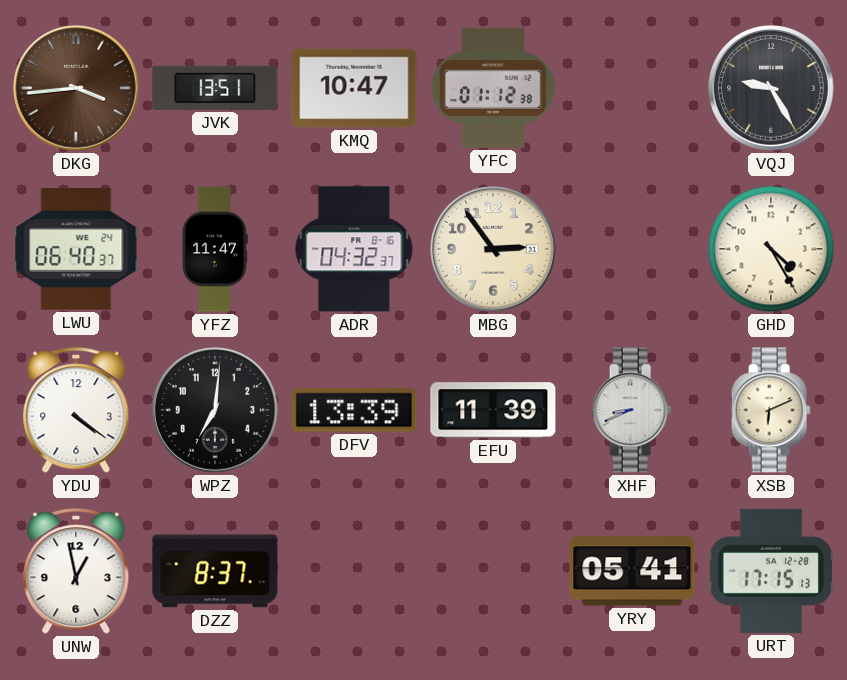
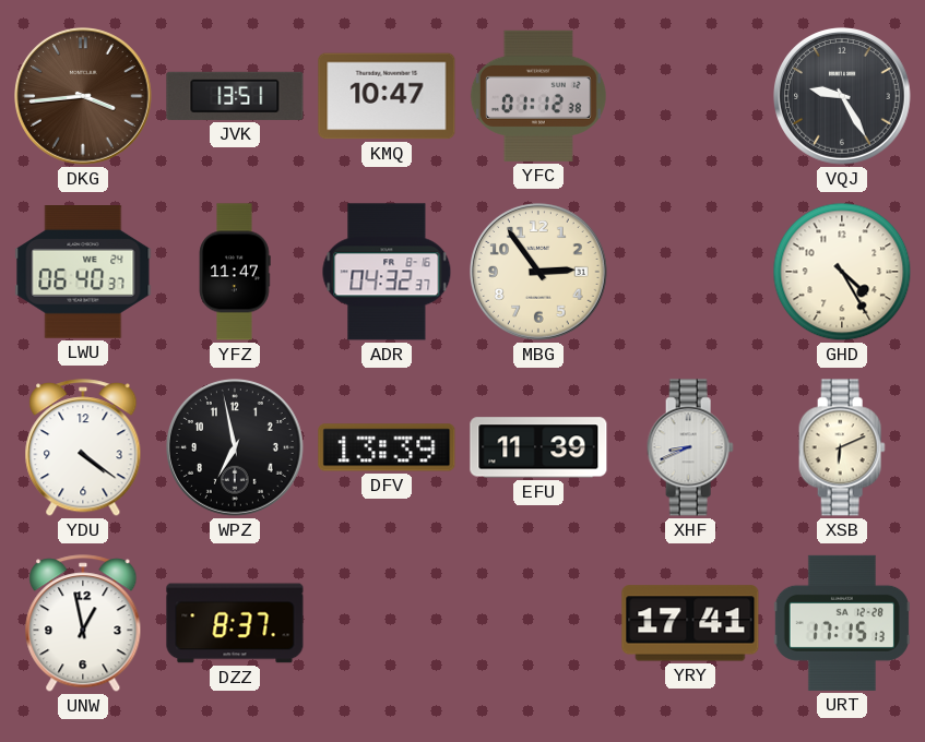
WPZ: 7:01 -> 6:58 (236, 448)
YRY: 05:41 -> 17:41 (690, 623)
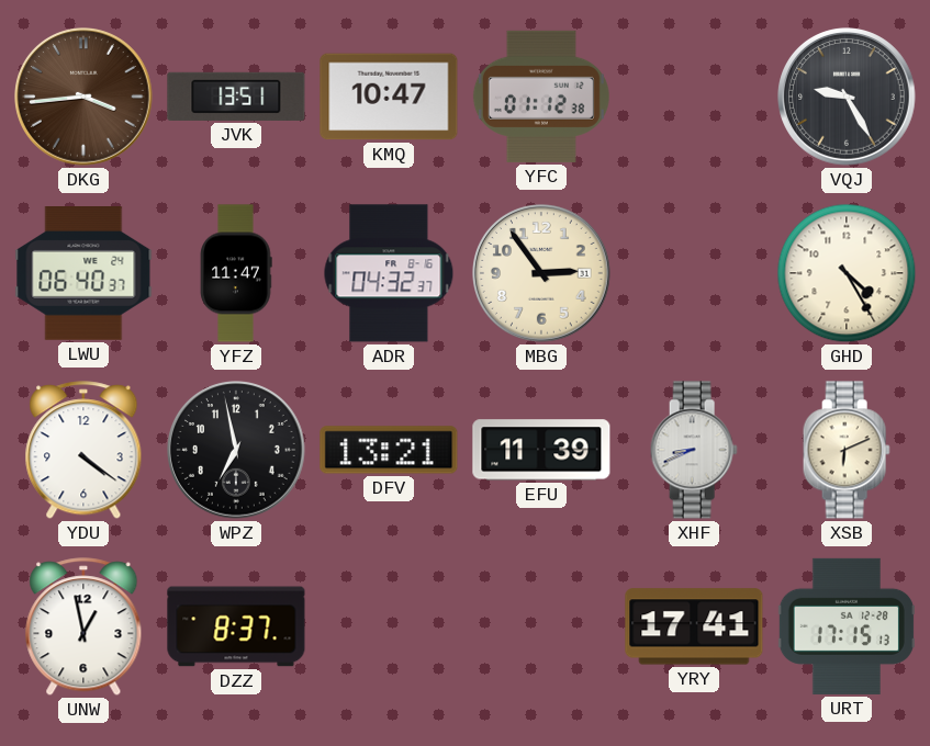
DFV: 13:39 -> 13:21 (389, 450)
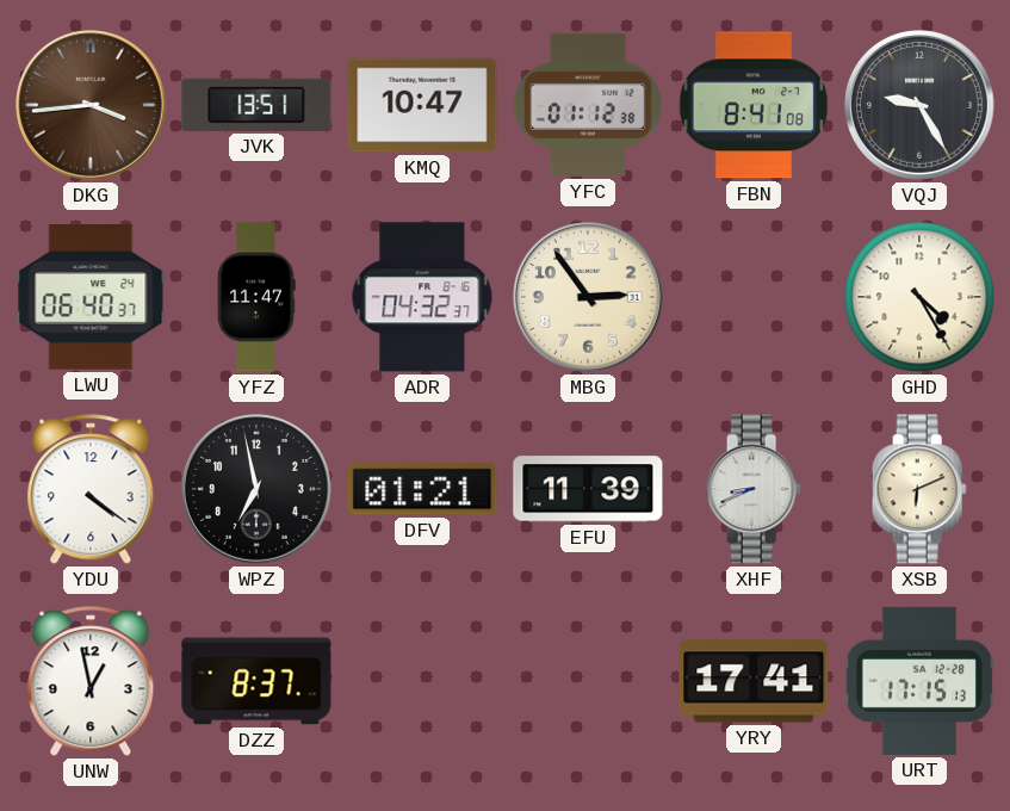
FBN: none -> 8:41 (754, 105)
DFV: 13:21 -> 01:21 (422, 489)
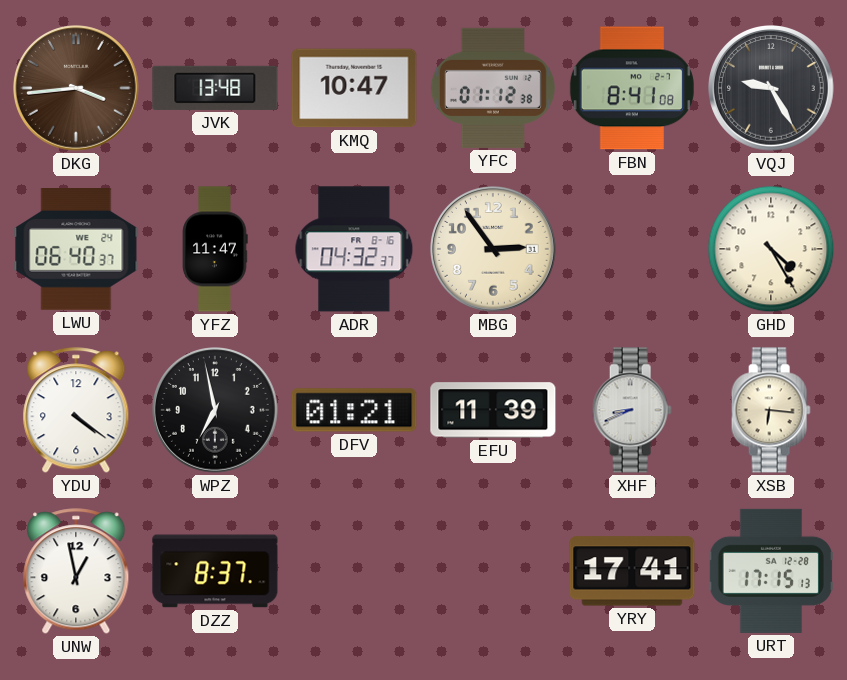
JVK: 13:51 -> 13:48 (215, 88)
XSB: 6:11 -> 6:16 (771, 410)
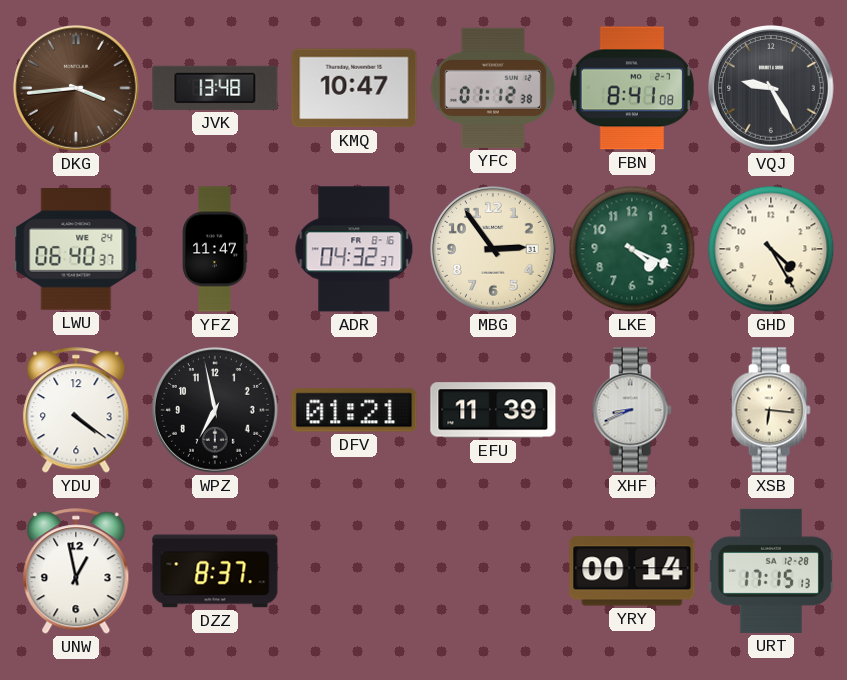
LKE: none -> 4:19 (632, 249)
YRY: 17:41 -> 00:14 (632, 571)
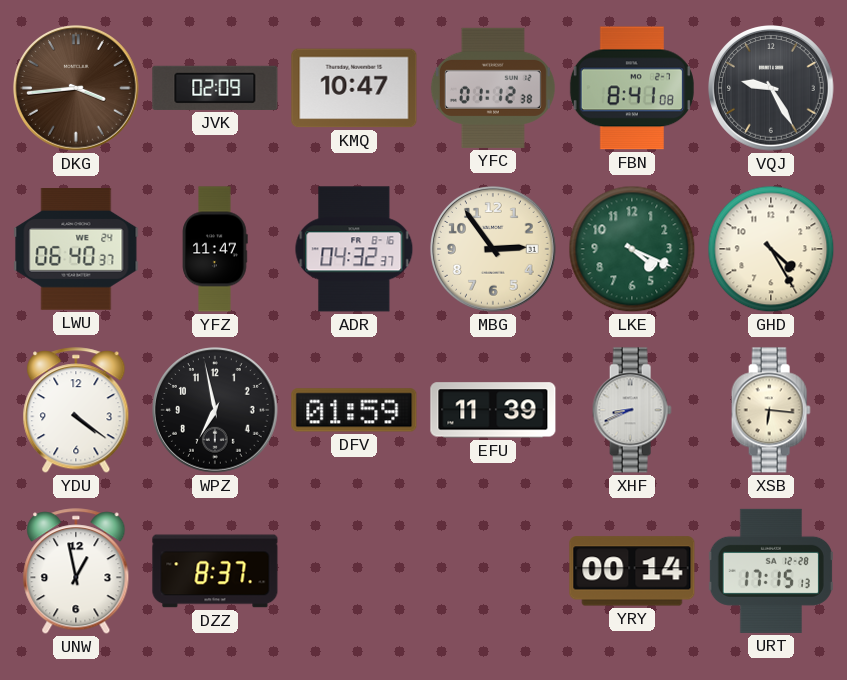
JVK: 13:48 -> 02:09 (215, 88)
DFV: 01:21 -> 01:59 (354, 410)
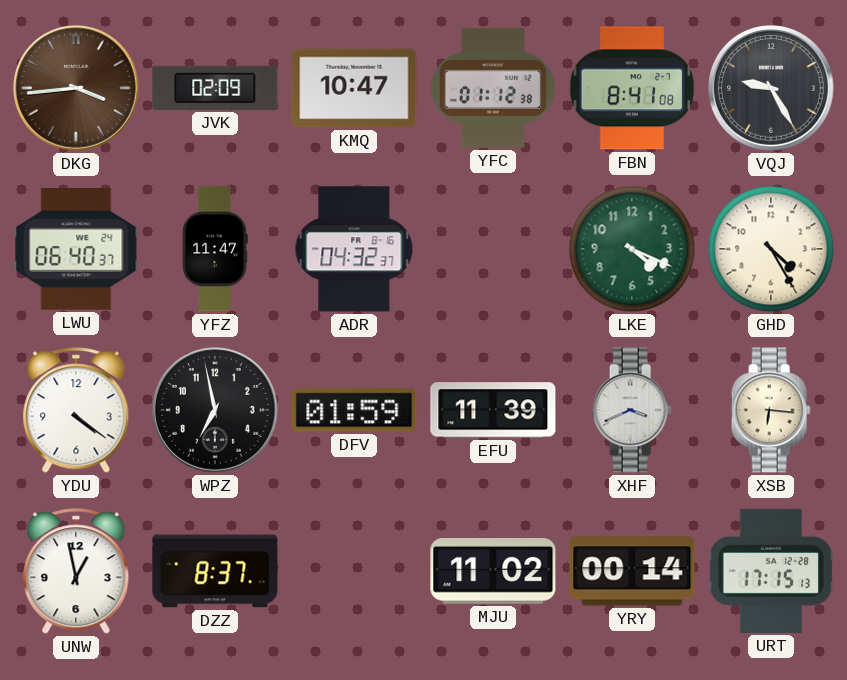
MBG: 2:54 -> none (494, 250)
XHF: 8:41 -> 3:41 (632, 410)
MJU: none -> 11:02 (493, 572)
